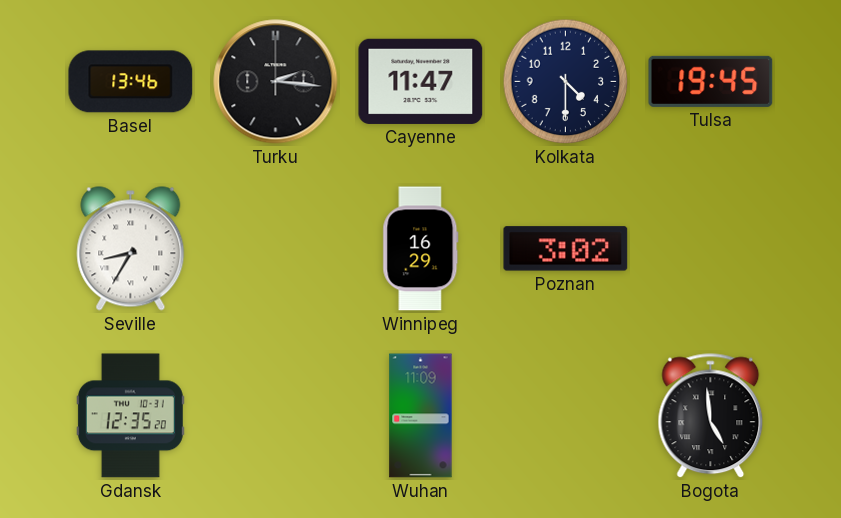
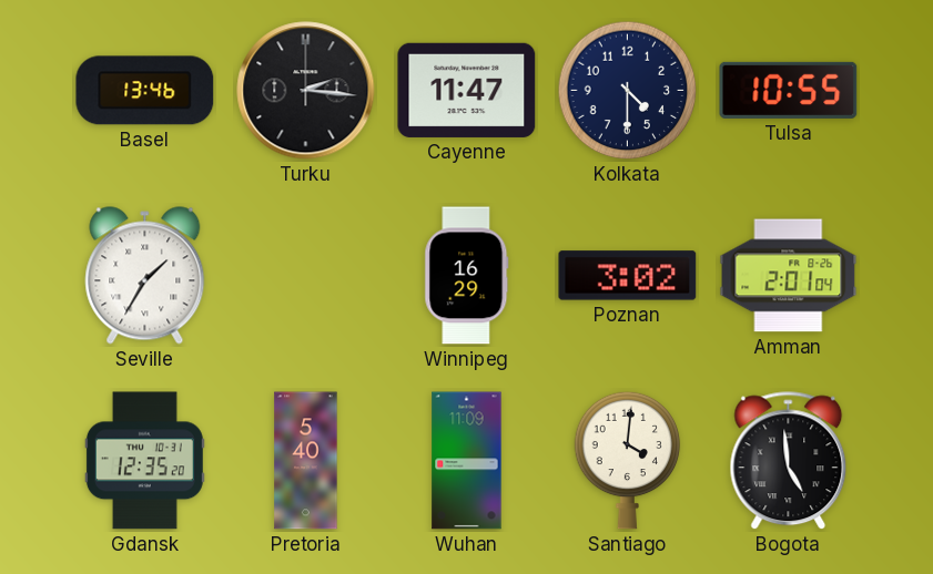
Tulsa: 19:45 -> 10:55 (789, 90)
Seville: 8:35 -> 1:35 (145, 276)
Amman: none -> 2:01 (789, 276)
Pretoria: none -> 5:40 (306, 461)
Santiago: none -> 4:01 (628, 460)
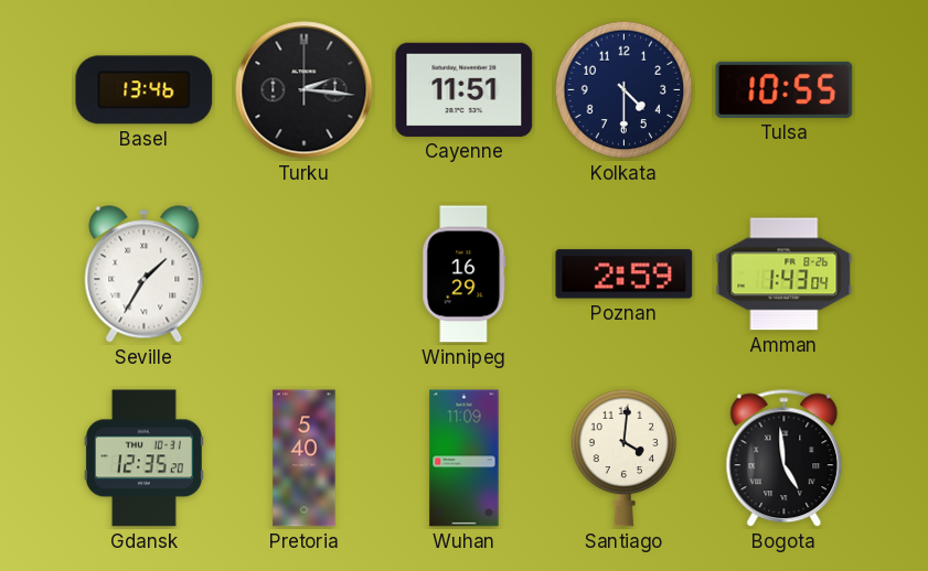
Cayenne: 11:47 -> 11:51 (465, 89)
Poznan: 3:02 -> 2:59 (625, 274)
Amman: 2:01 -> 1:43 (785, 274)
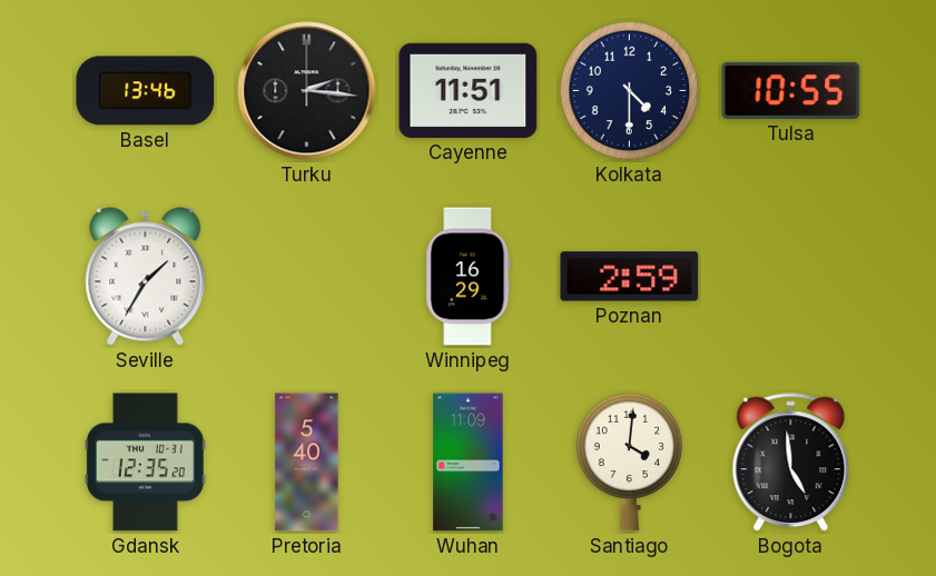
Amman: 1:43 -> none (785, 274)
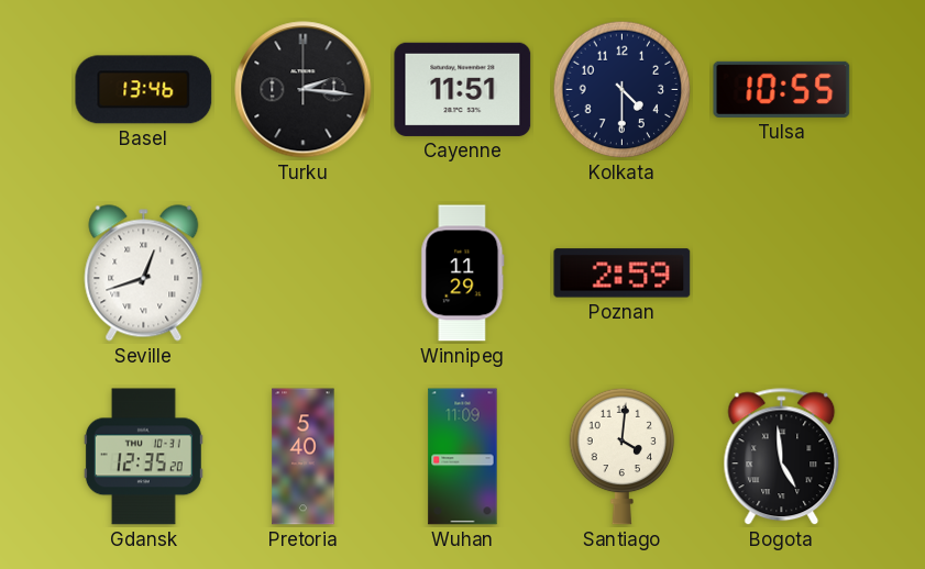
Seville: 1:35 -> 12:42 (144, 274)
Winnipeg: 16:29 -> 11:29 (463, 274)
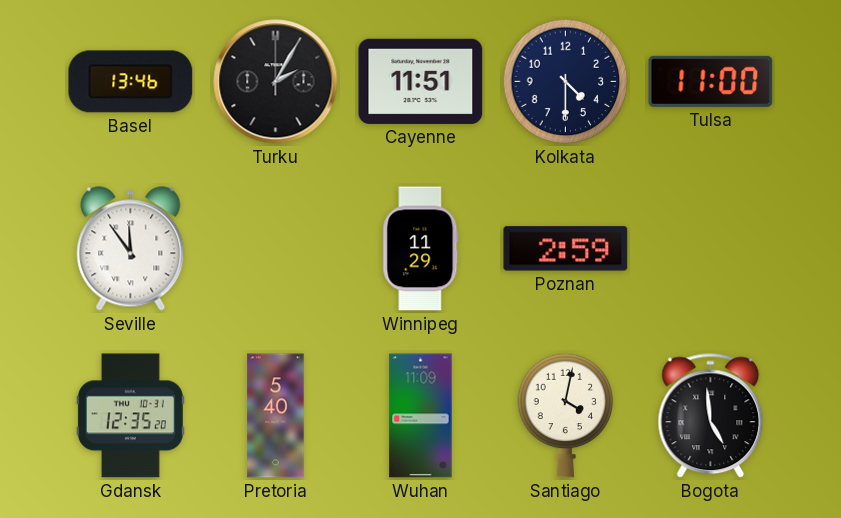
Turku: 2:16 -> 2:05 (276, 82)
Tulsa: 10:55 -> 11:00 (711, 81)
Seville: 12:42 -> 11:54 (131, 249)
Santiago: 4:01 -> 4:02 (566, 415)
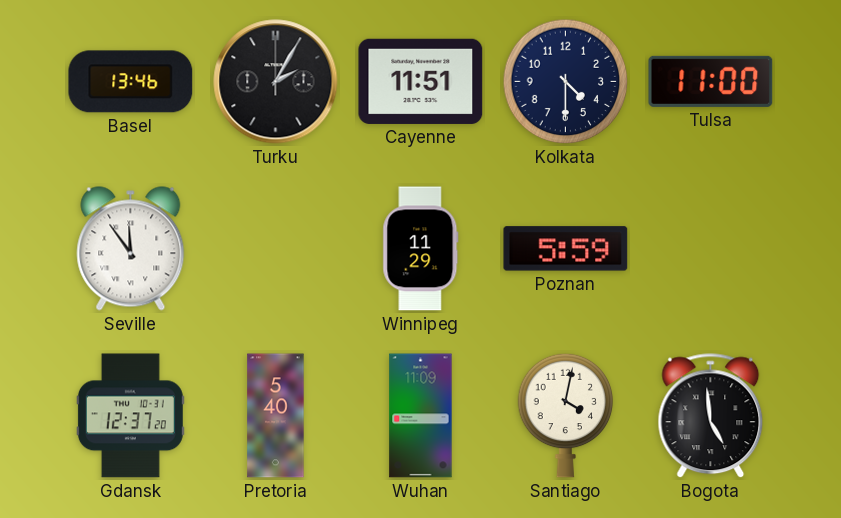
Poznan: 2:59 -> 5:59 (566, 249)
Gdansk: 12:35 -> 12:37 (130, 416)
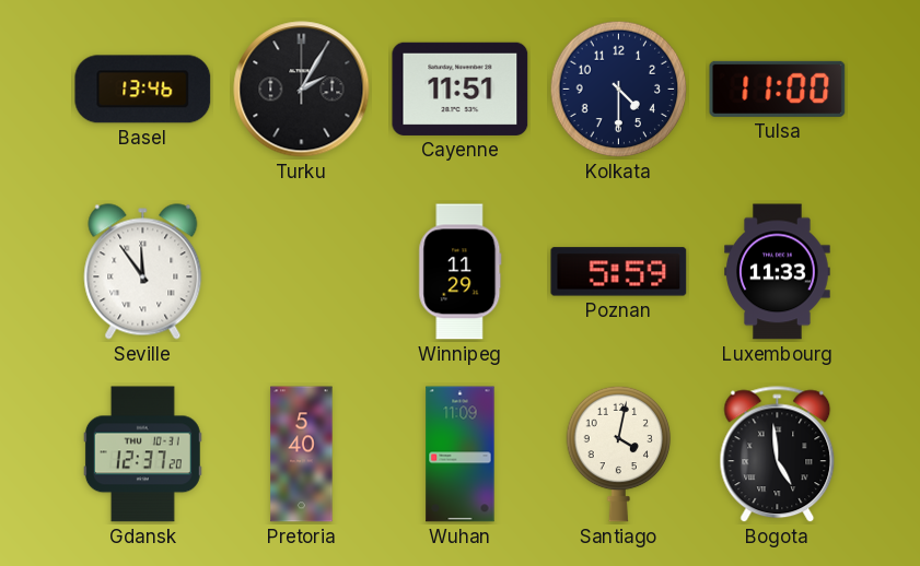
Luxembourg: none -> 11:33 (778, 272)
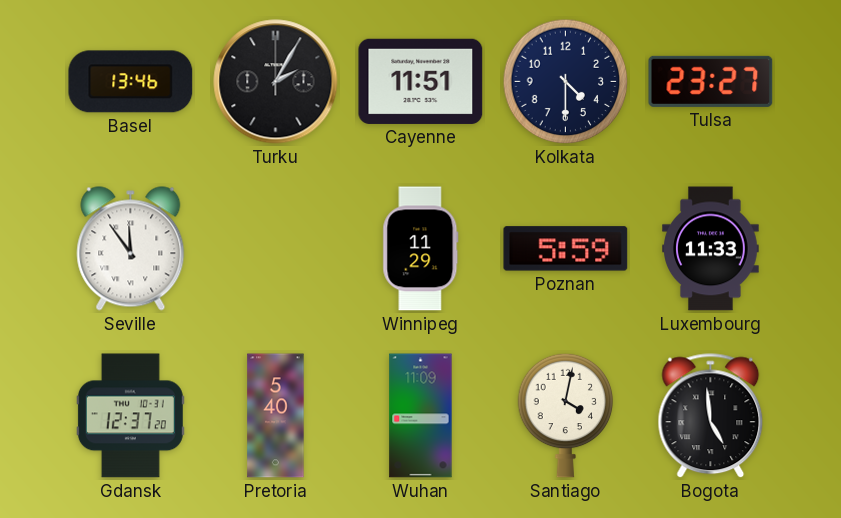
Tulsa: 11:00 -> 23:27 (711, 81)
